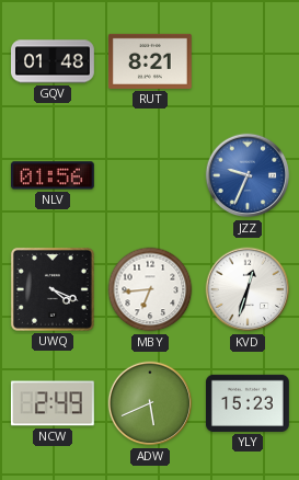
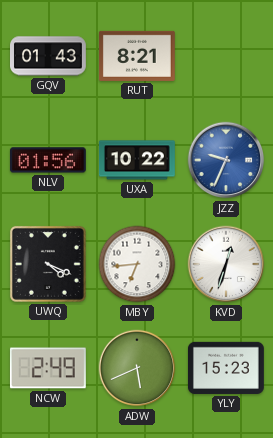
GQV: 01:48 -> 01:43 (49, 56)
UXA: none -> 10:22 (137, 160)
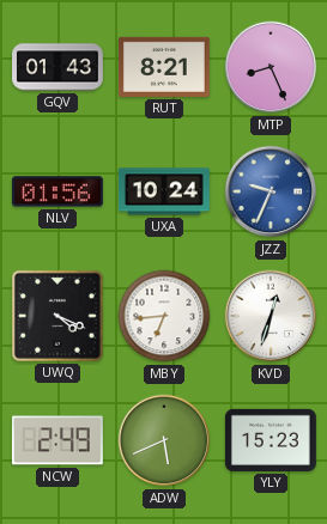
MTP: none -> 8:26 (271, 67)
UXA: 10:22 -> 10:24 (164, 191)
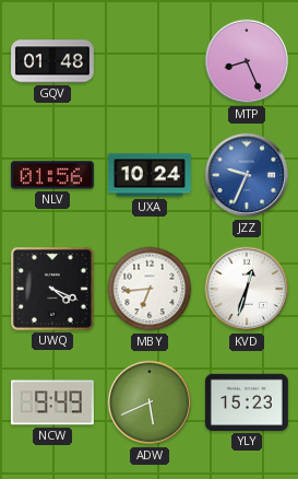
GQV: 01:43 -> 01:48 (53, 61)
RUT: 8:21 -> none (164, 67)
NCW: 2:49 -> 9:49 (52, 402)
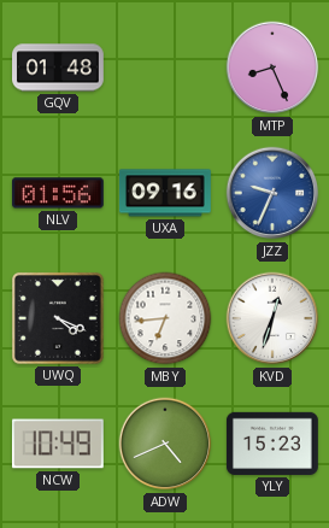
UXA: 10:24 -> 09:16 (165, 193)
NCW: 9:49 -> 10:49 (58, 444)
ADW: 5:41 -> 4:41 (165, 444)
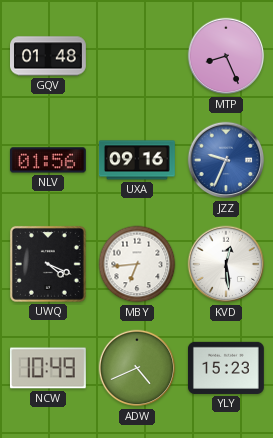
KVD: 12:33 -> 12:29 (226, 264)
